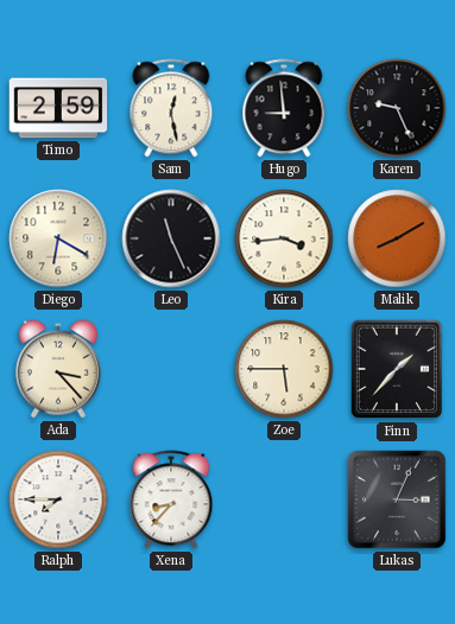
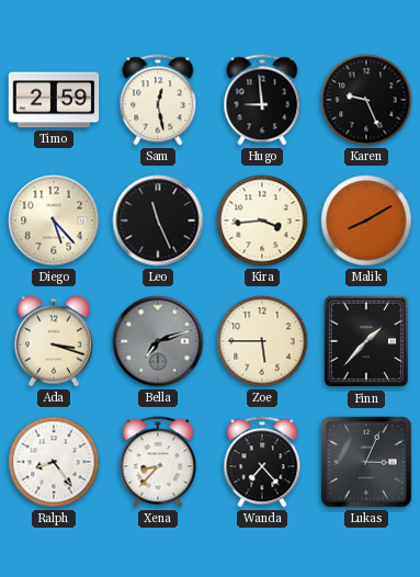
Diego: 6:20 -> 5:23 (54, 220)
Ada: 3:23 -> 3:18 (54, 341)
Bella: none -> 7:12 (158, 341)
Ralph: 7:45 -> 8:24 (54, 462)
Wanda: none -> 7:23 (262, 462)
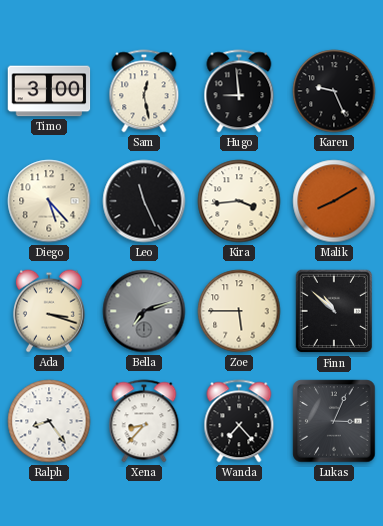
Timo: 2:59 -> 3:00 (49, 91)
Finn: 1:37 -> 10:52 (334, 311)
